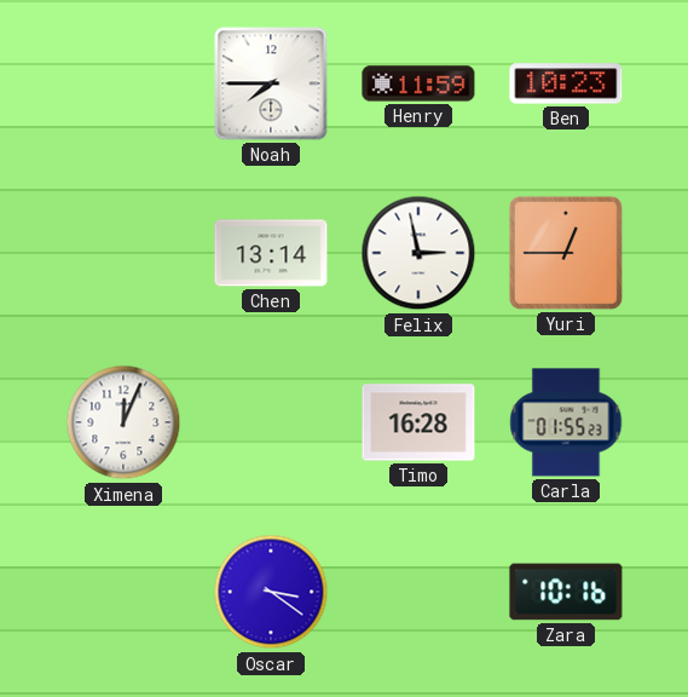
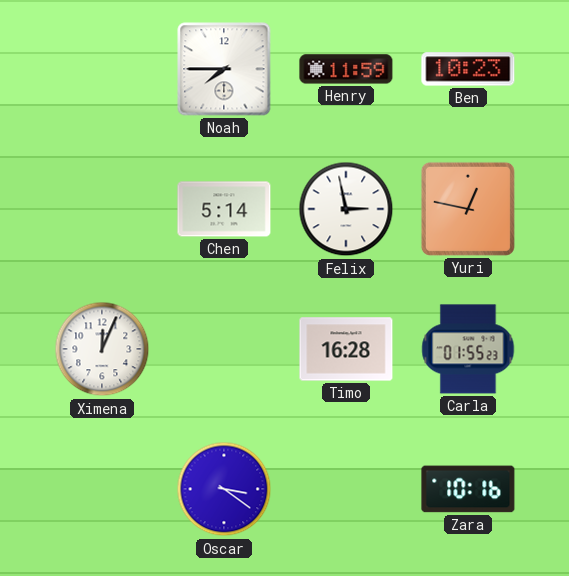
Chen: 13:14 -> 5:14 (224, 209)
Yuri: 12:45 -> 12:47 (468, 209)
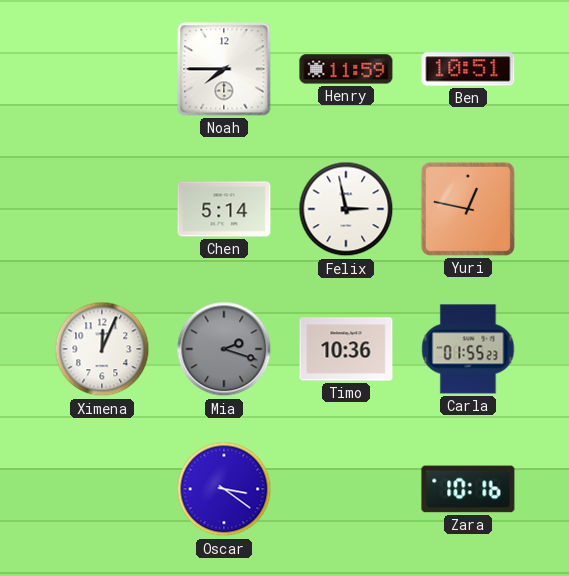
Ben: 10:23 -> 10:51 (468, 69)
Mia: none -> 2:18 (224, 349)
Timo: 16:28 -> 10:36 (346, 349)
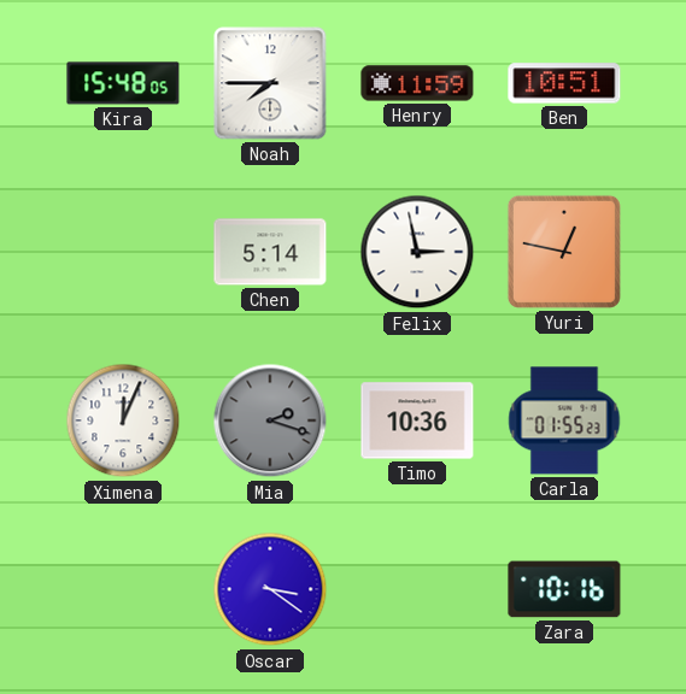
Kira: none -> 15:48 (123, 83)
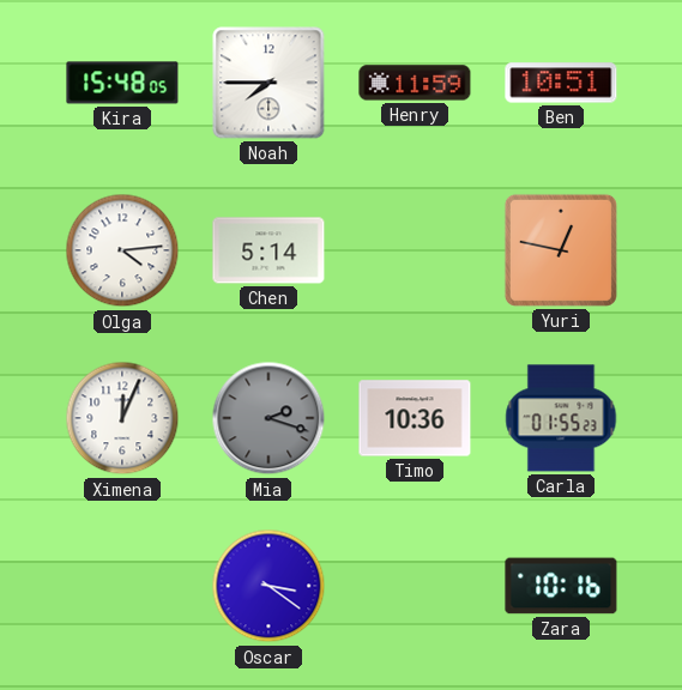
Olga: none -> 4:14 (122, 250)
Felix: 2:58 -> none (417, 252)
